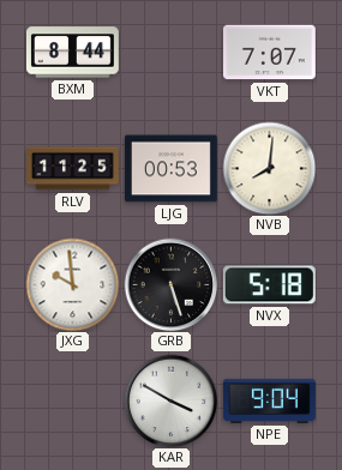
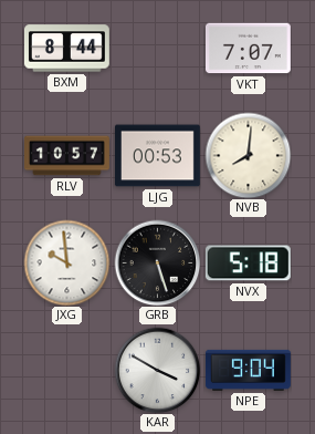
RLV: 11:25 -> 10:57 (67, 156)
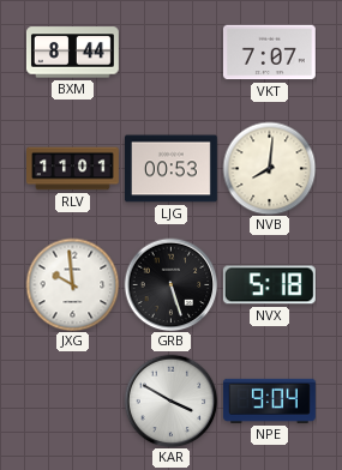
RLV: 10:57 -> 11:01 (73, 169)
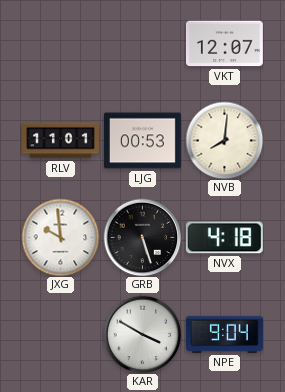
BXM: 8:44 -> none (72, 53)
VKT: 7:07 -> 12:07 (224, 44)
NVX: 5:18 -> 4:18 (224, 238)
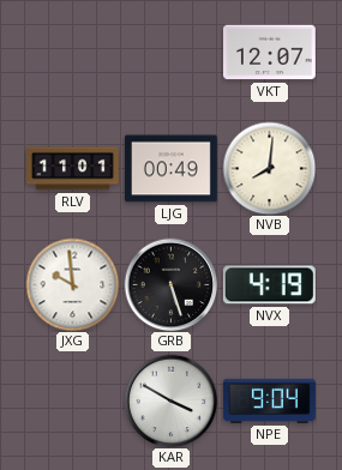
LJG: 00:53 -> 00:49 (170, 169)
NVX: 4:18 -> 4:19 (269, 285)
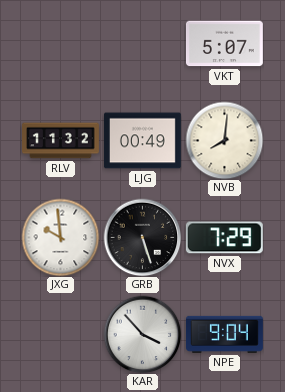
VKT: 12:07 -> 5:07 (224, 44)
RLV: 11:01 -> 11:32 (61, 141)
NVX: 4:19 -> 7:29 (224, 238)
KAR: 3:50 -> 3:53 (142, 334)
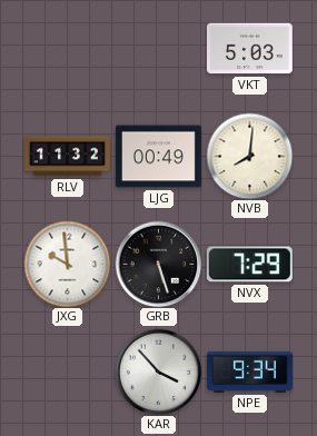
VKT: 5:07 -> 5:03 (249, 49)
NPE: 9:04 -> 9:34 (249, 371)
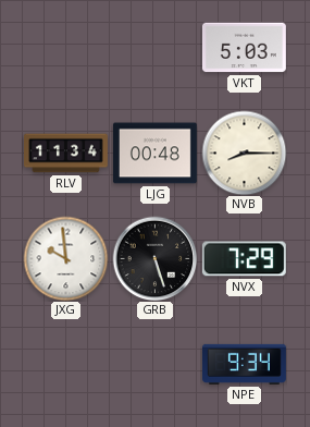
RLV: 11:32 -> 11:34 (66, 154)
LJG: 00:49 -> 00:48 (154, 154)
NVB: 8:01 -> 8:15 (244, 152)
KAR: 3:53 -> none (158, 371)
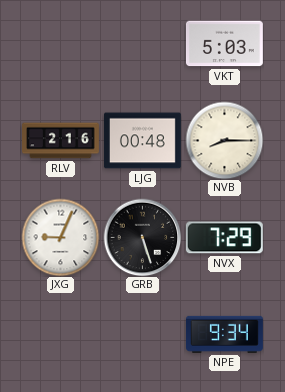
RLV: 11:34 -> 2:16 (61, 141)
JXG: 9:59 -> 9:04 (60, 237)
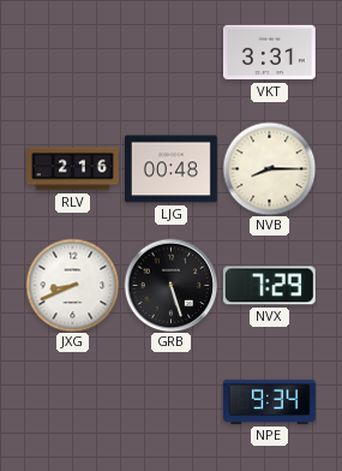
VKT: 5:03 -> 3:31 (269, 53)
JXG: 9:04 -> 8:41 (72, 285)
